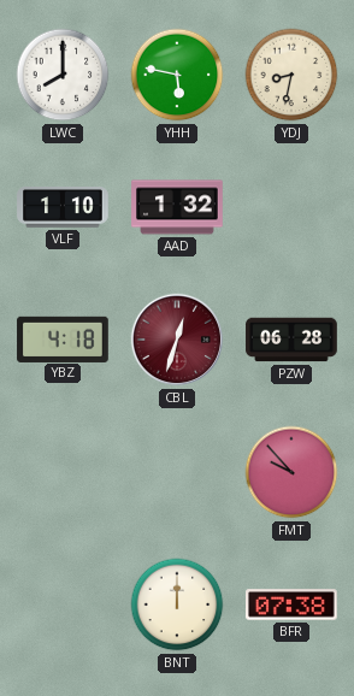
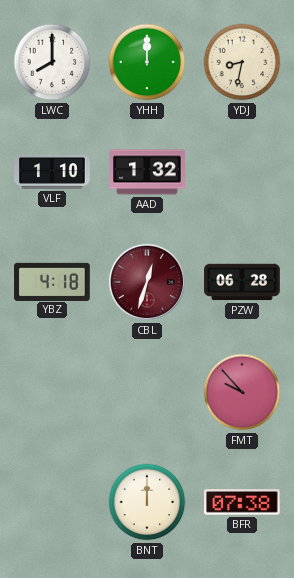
YHH: 5:47 -> 12:00 (147, 62)
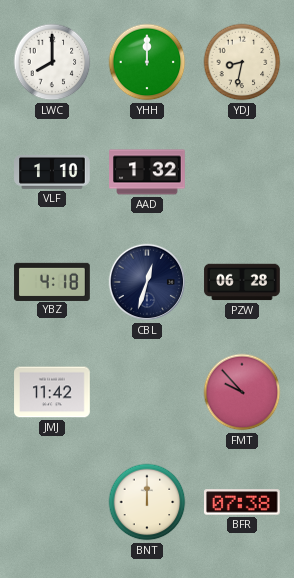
CBL dial: burgundy -> navy (146, 282)
JMJ: none -> 11:42 (52, 392)
